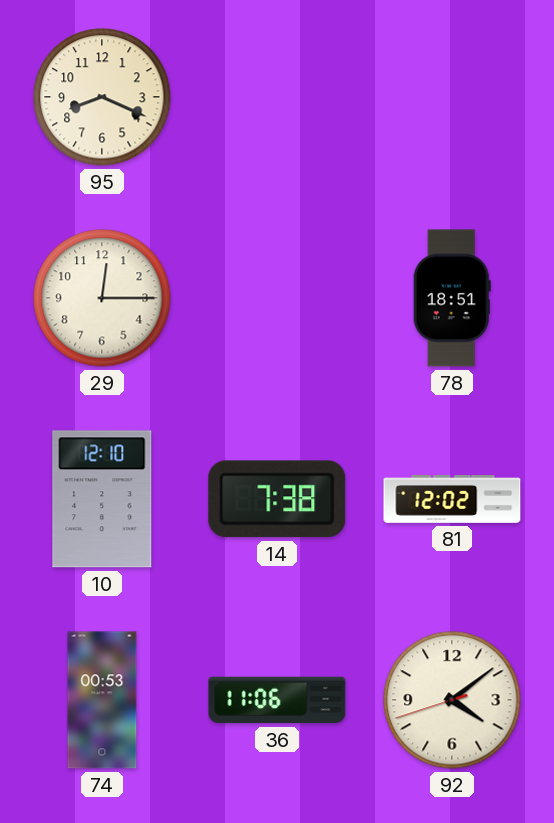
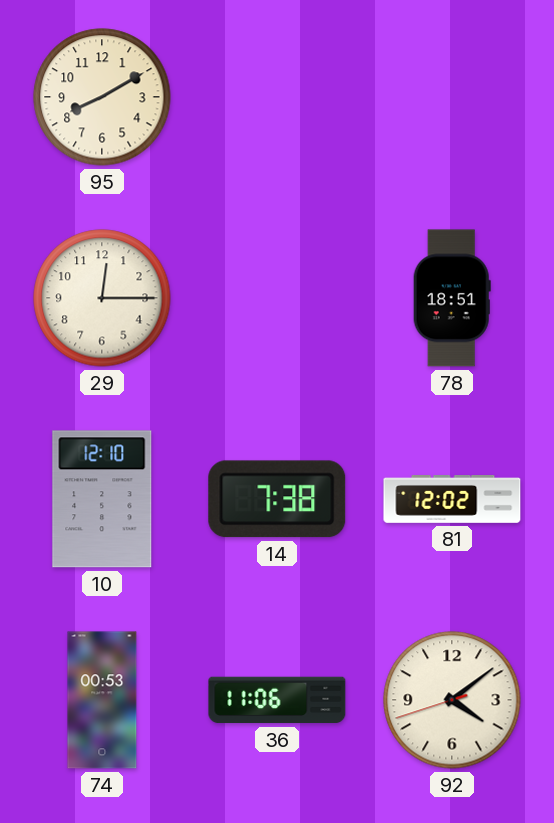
95: 8:19 -> 8:10 (102, 97)
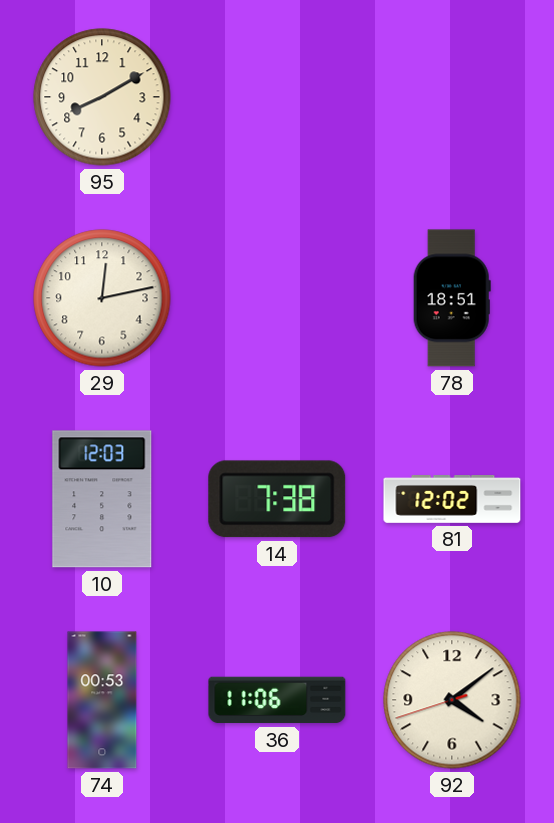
29: 12:15 -> 12:13 (102, 298)
10: 12:10 -> 12:03 (102, 499)
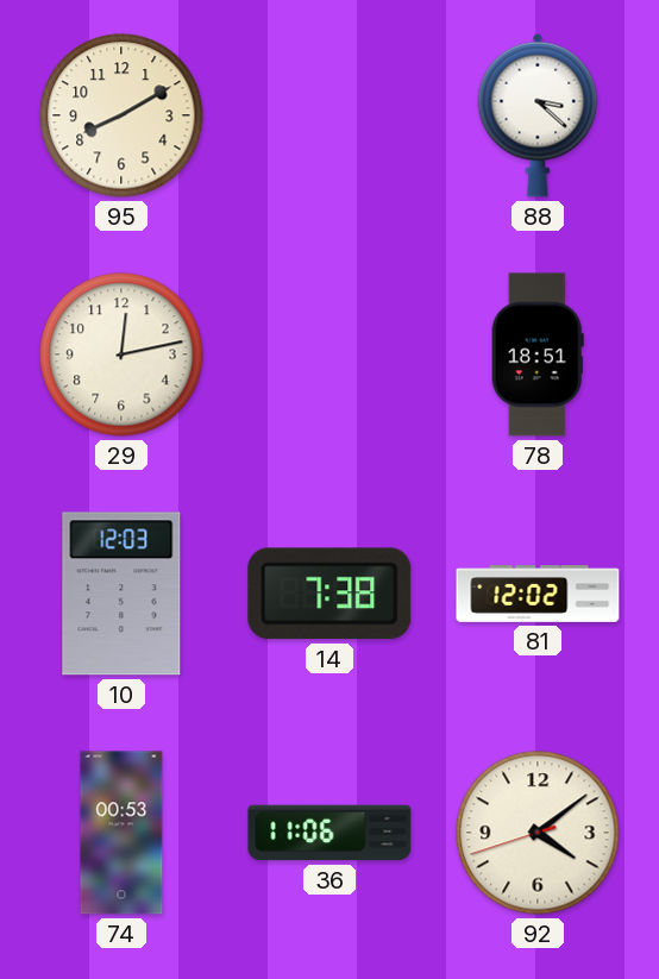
88: none -> 3:22 (538, 115)
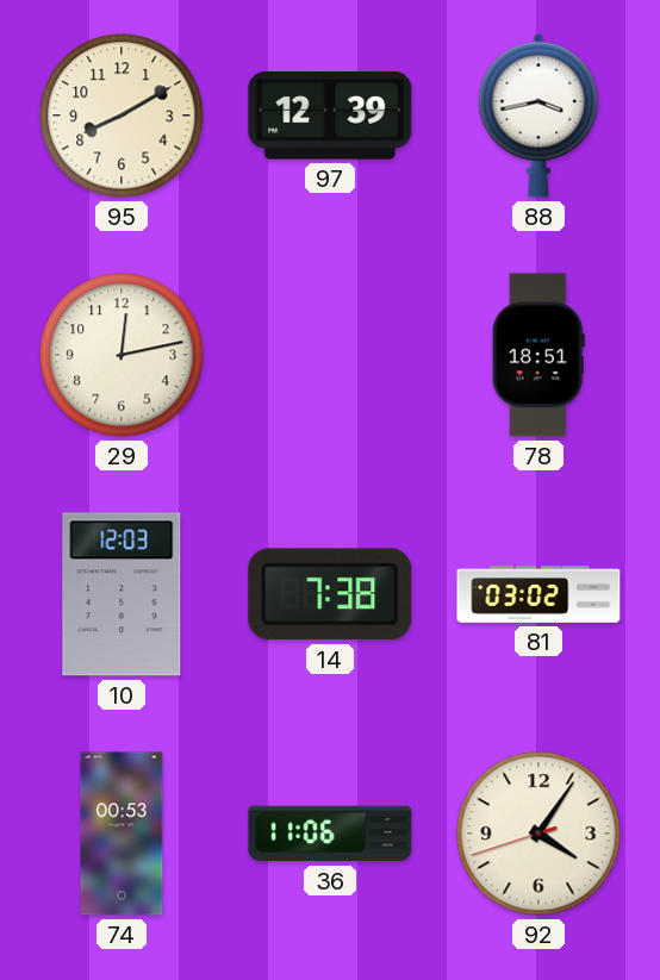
97: none -> 12:39 (330, 116)
88: 3:22 -> 3:43 (538, 116)
81: 12:02 -> 03:02 (538, 595)
92: 4:08 -> 4:05 (538, 834)
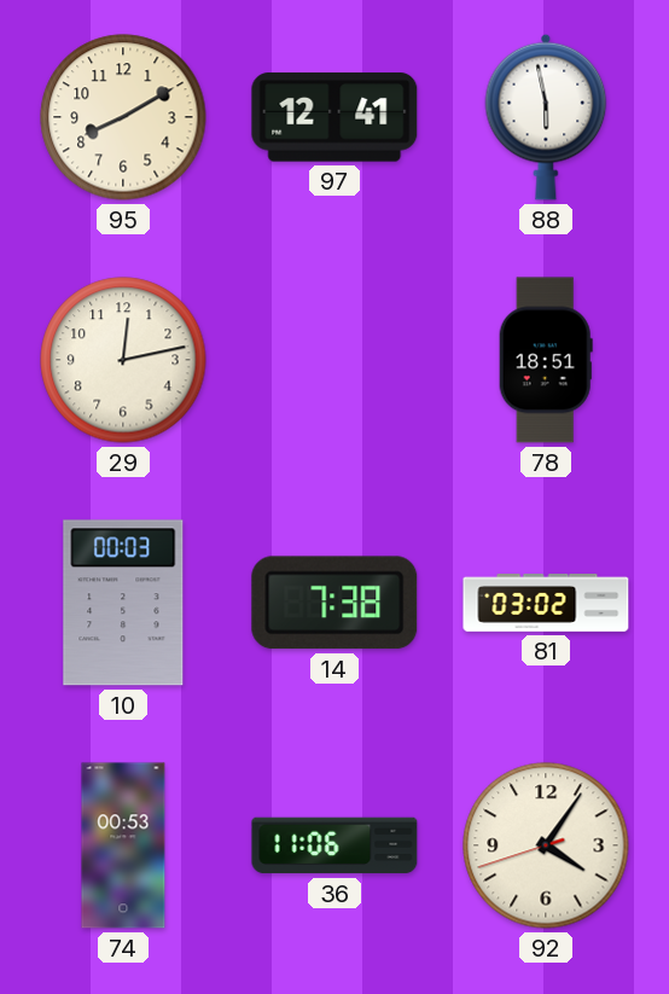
97: 12:39 -> 12:41 (334, 117)
88: 3:43 -> 5:58 (546, 117)
10: 12:03 -> 00:03 (123, 603)
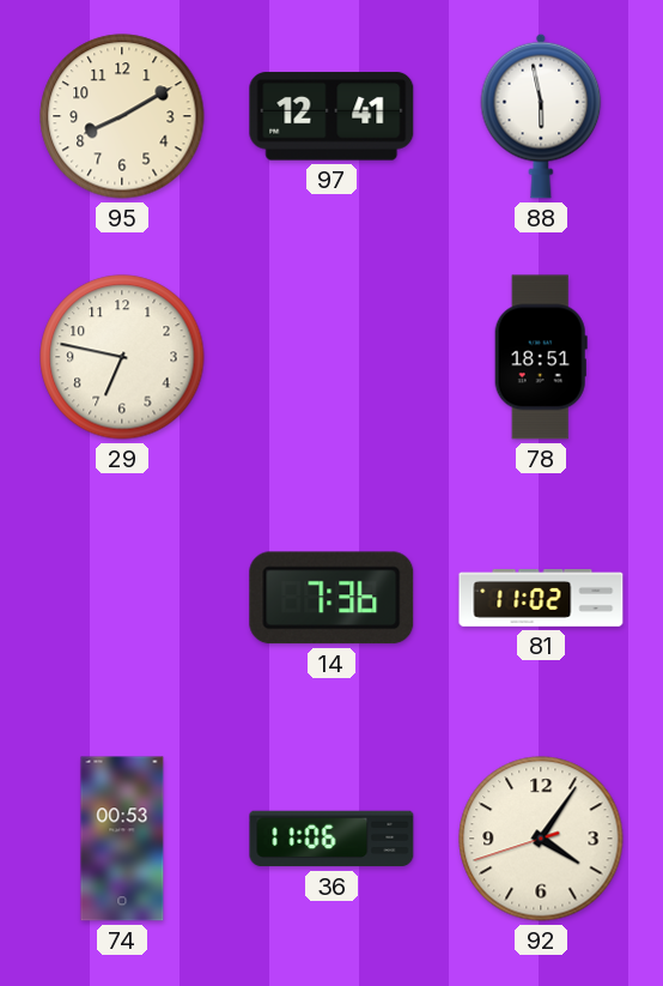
29: 12:13 -> 6:47 (122, 357)
10: 00:03 -> none (123, 603)
14: 7:38 -> 7:36 (331, 598)
81: 03:02 -> 11:02 (541, 599)
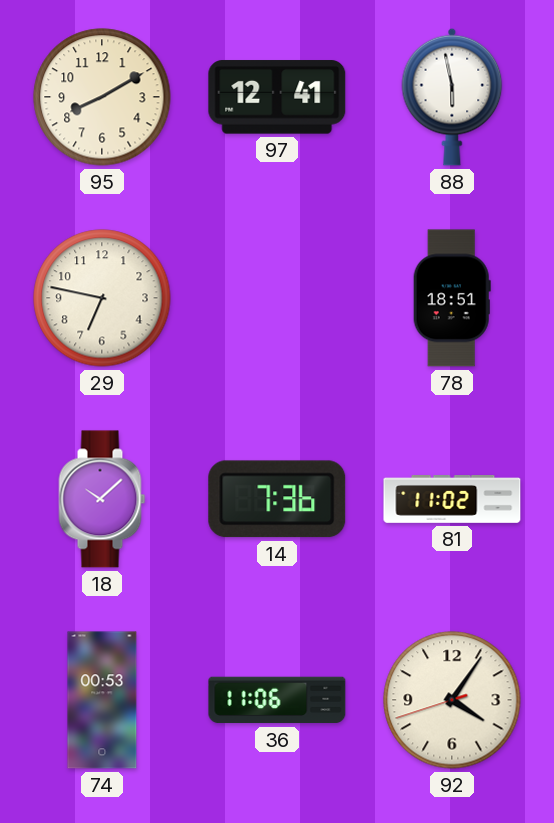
18: none -> 10:08 (102, 499)
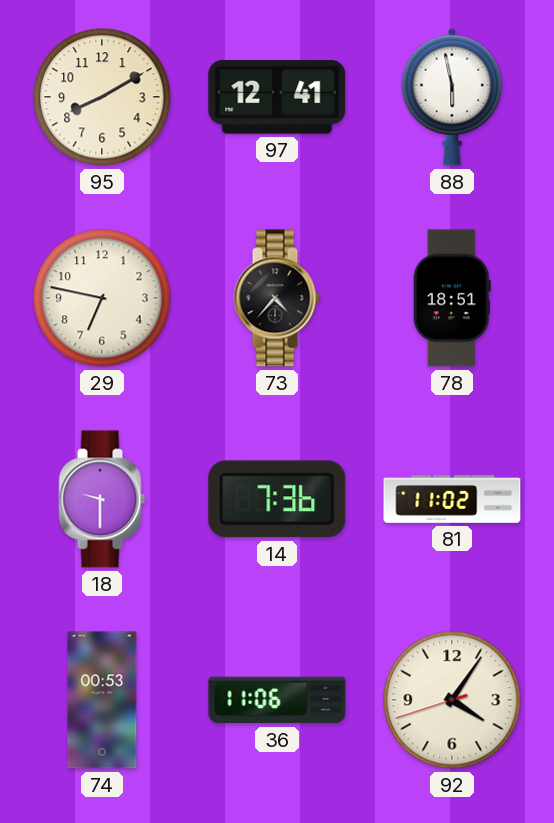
73: none -> 4:37 (277, 298)
18: 10:08 -> 9:30 (102, 499)
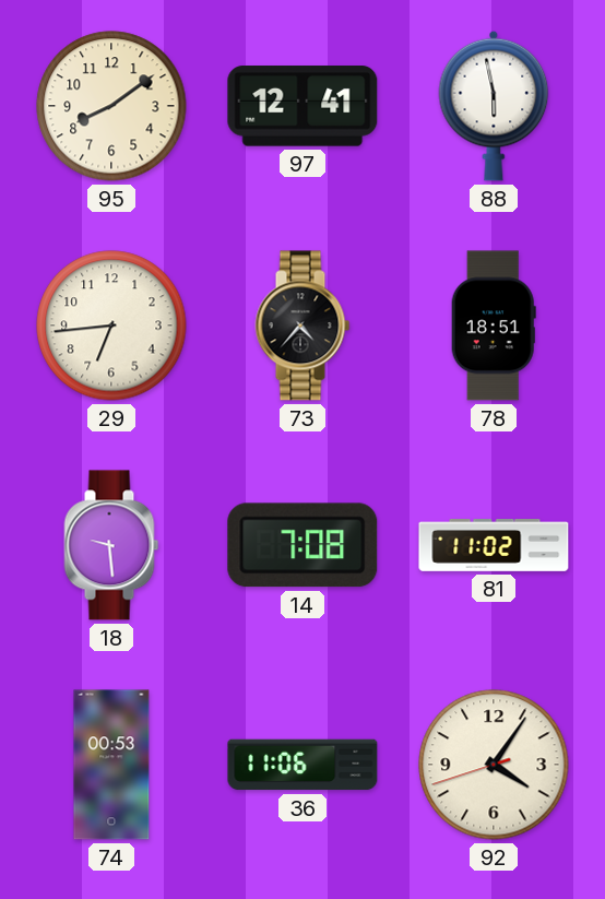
95: 8:10 -> 8:09 (111, 106)
29: 6:47 -> 6:44 (111, 326)
18: 9:30 -> 9:29 (111, 545)
14: 7:36 -> 7:08 (302, 545)
